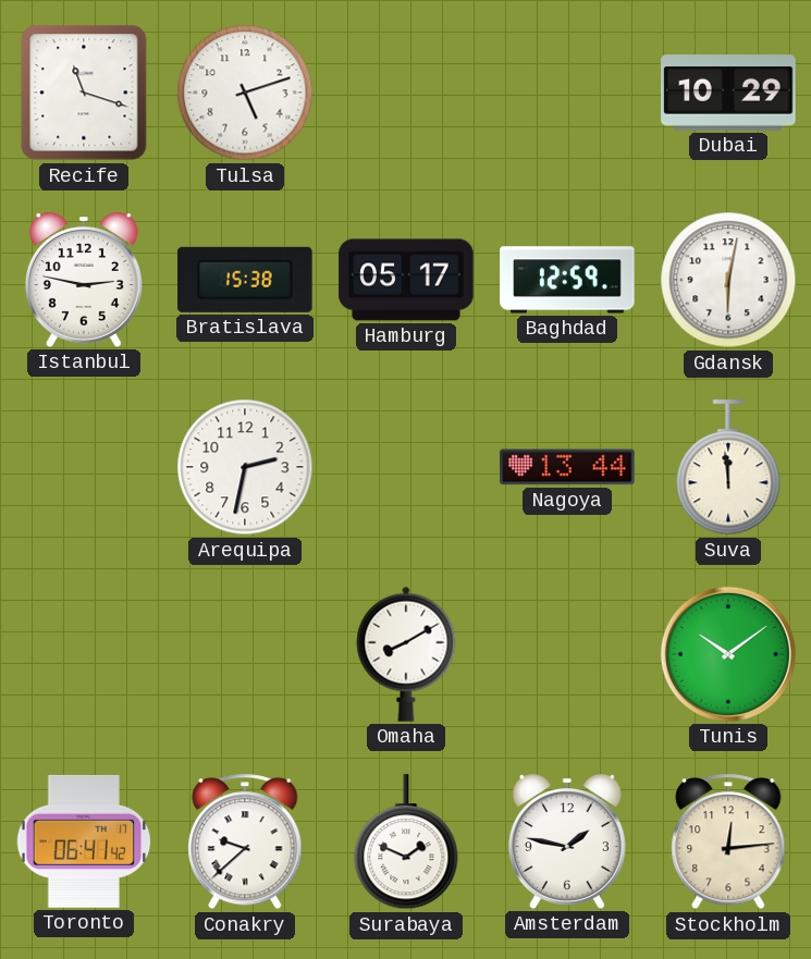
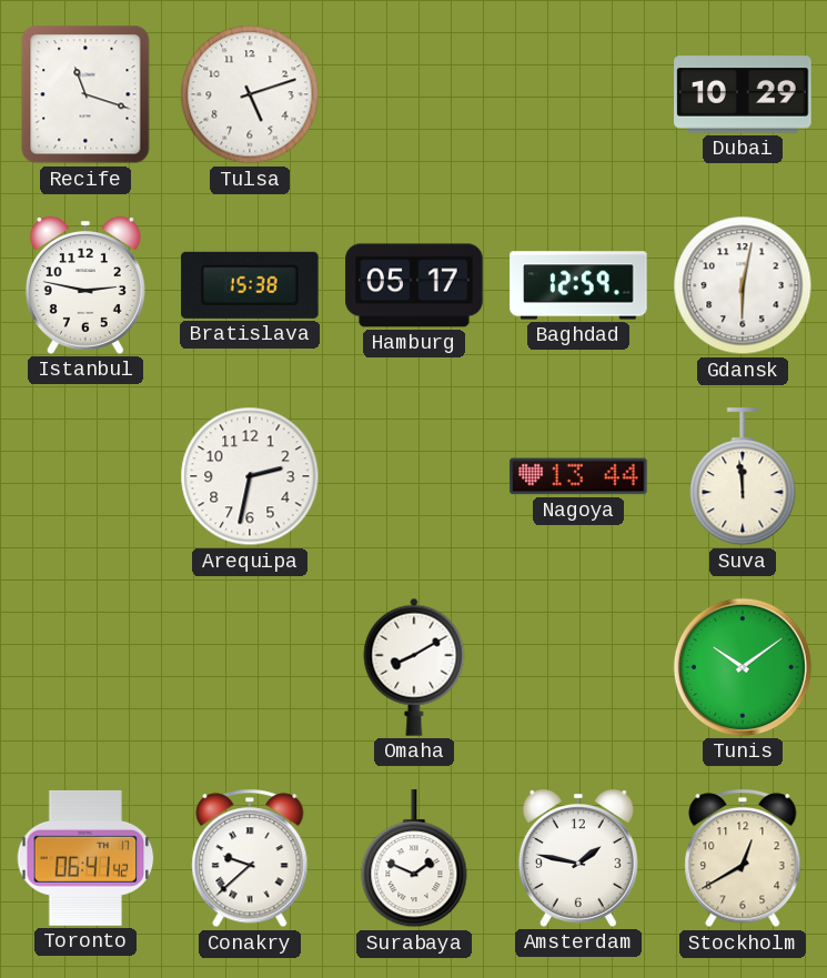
Stockholm: 12:14 -> 12:40 (743, 858)
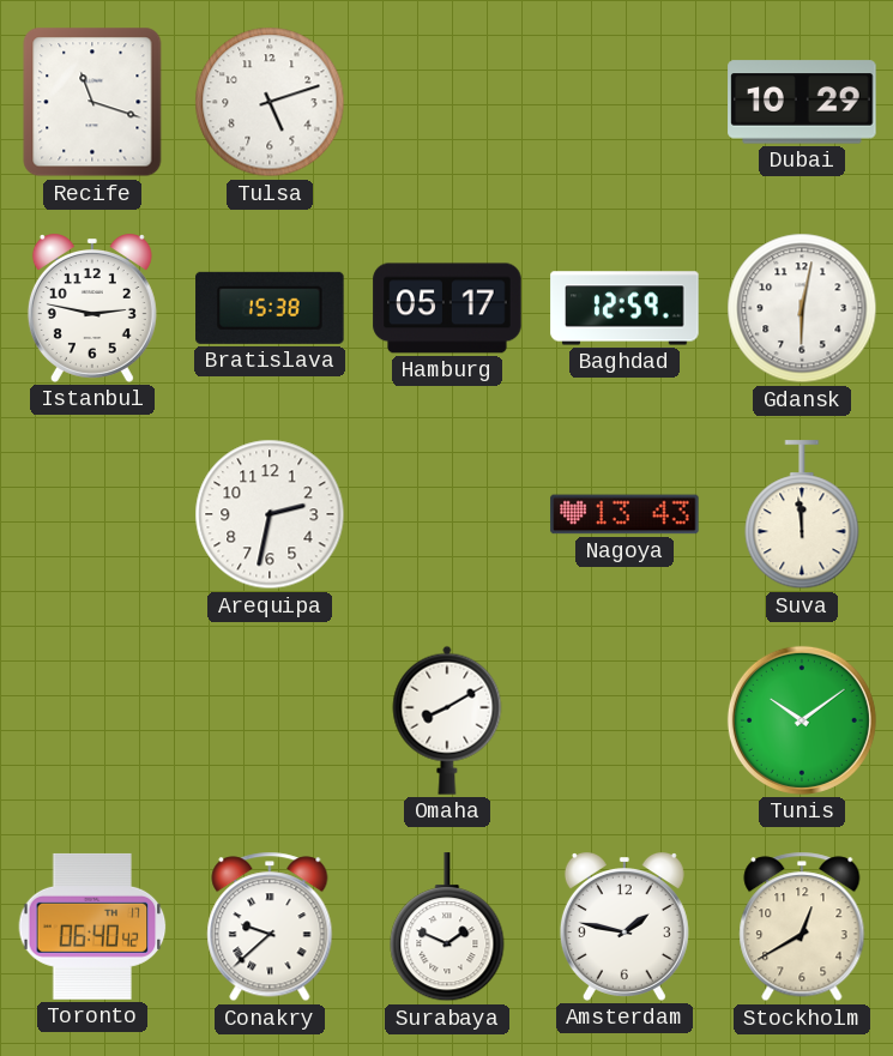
Nagoya: 13:44 -> 13:43 (625, 514)
Toronto: 06:41 -> 06:40 (92, 927)
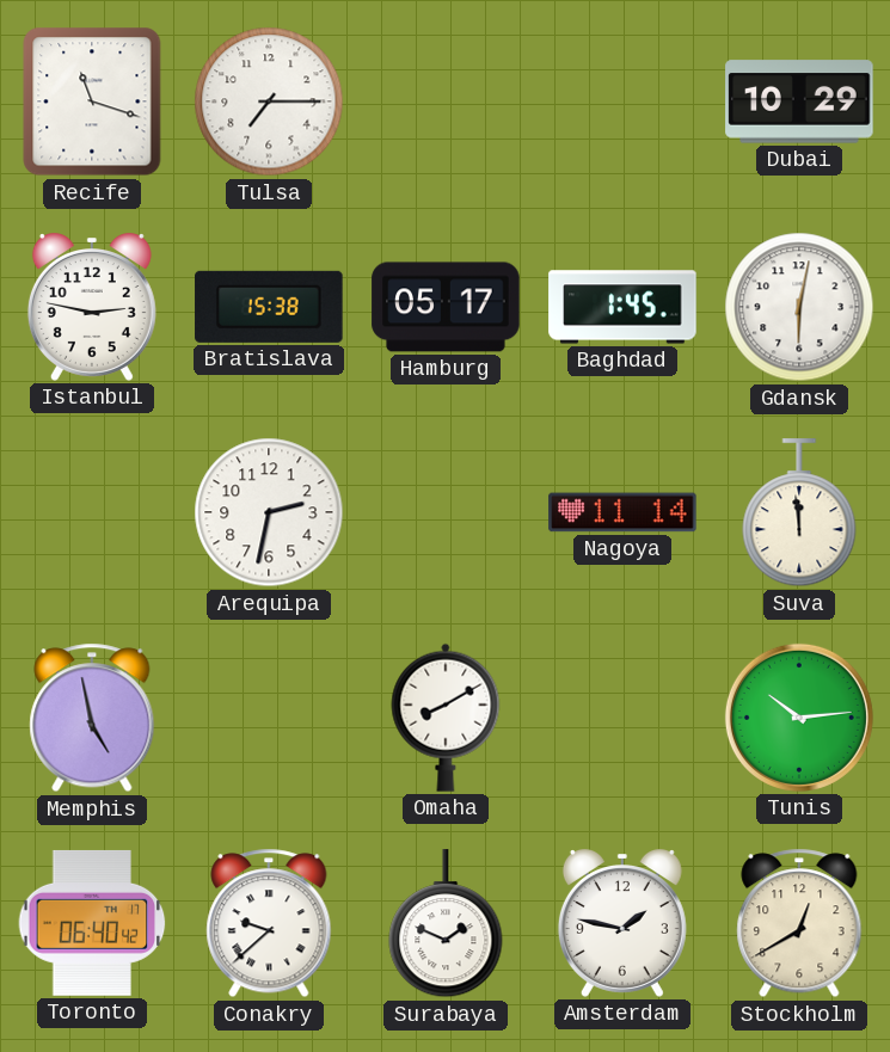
Tulsa: 5:12 -> 7:15 (269, 101)
Baghdad: 12:59 -> 1:45 (622, 307)
Nagoya: 13:43 -> 11:14 (622, 512)
Memphis: none -> 4:58 (92, 718)
Tunis: 10:09 -> 10:14 (799, 718)
